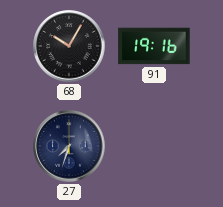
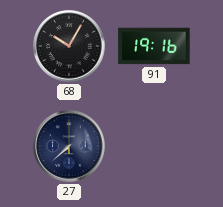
27: 7:33 -> 7:38 (69, 146)
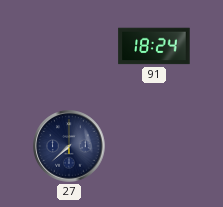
68: 10:05 -> none (69, 46)
91: 19:16 -> 18:24 (154, 46)
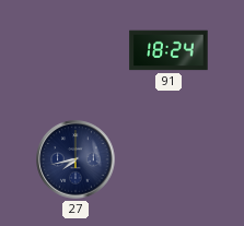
27: 7:38 -> 7:43 (75, 159)
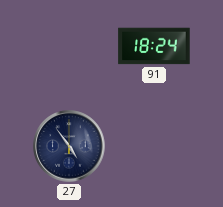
27: 7:43 -> 4:54 (69, 146)
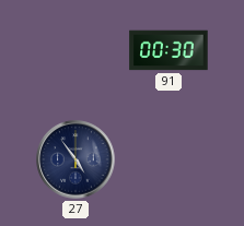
91: 18:24 -> 00:30 (169, 50)
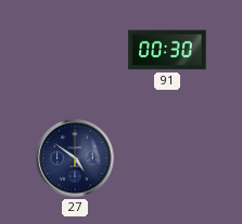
27: 4:54 -> 4:51 (75, 158)
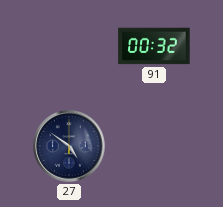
91: 00:30 -> 00:32 (154, 46)
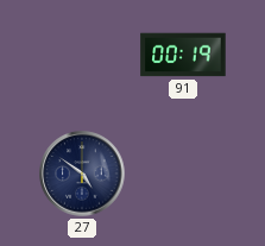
91: 00:32 -> 00:19 (183, 55)
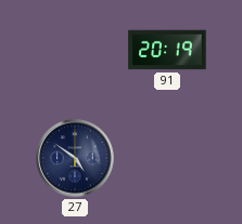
91: 00:19 -> 20:19 (167, 50)
